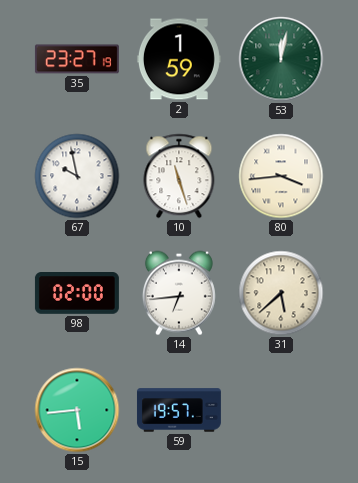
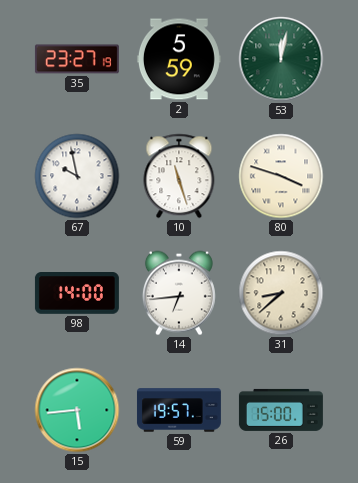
2: 1:59 -> 5:59 (179, 59)
80: 3:44 -> 3:48 (281, 176)
98: 02:00 -> 14:00 (77, 293)
31: 5:38 -> 8:38 (281, 293)
26: none -> 15:00 (281, 410)
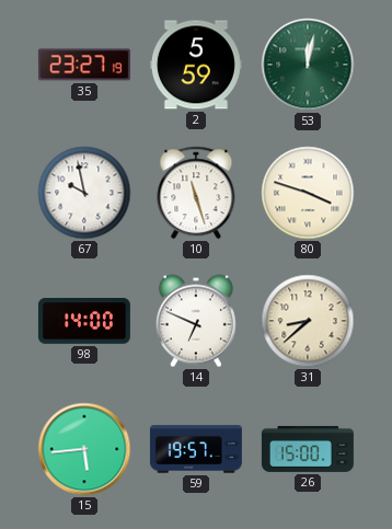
14: 6:44 -> 6:49 (196, 321)
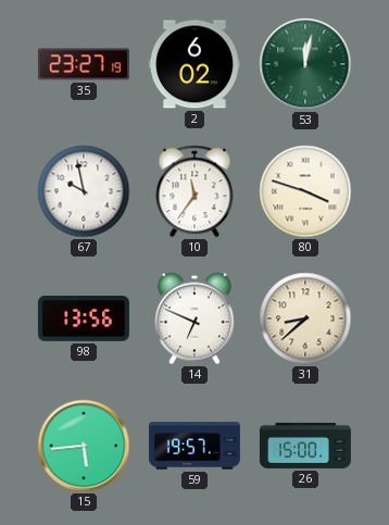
2: 5:59 -> 6:02 (195, 64)
10: 11:27 -> 11:36 (195, 191)
98: 14:00 -> 13:56 (84, 318)
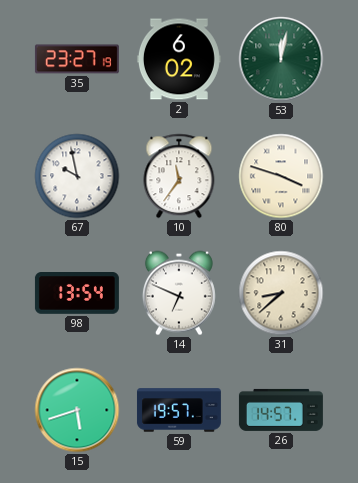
98: 13:56 -> 13:54 (77, 293)
15: 5:44 -> 5:42 (77, 410)
26: 15:00 -> 14:57 (281, 410)
